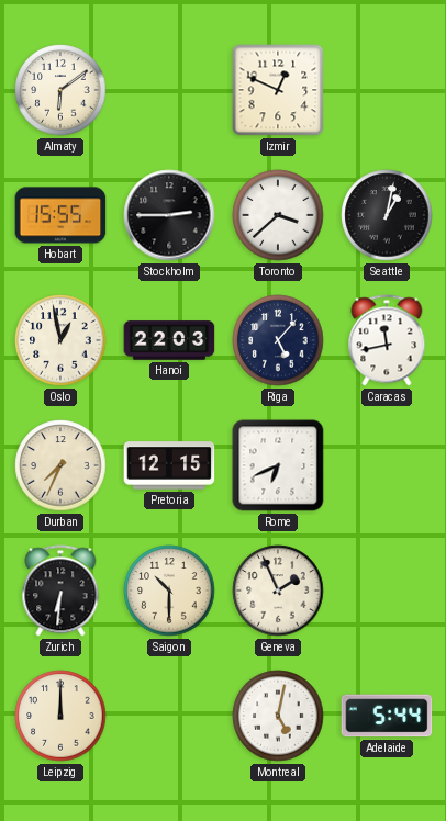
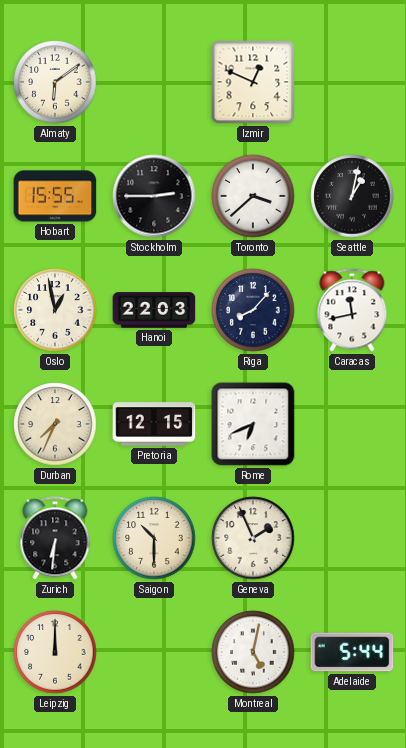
Riga: 5:07 -> 8:07 (253, 310)
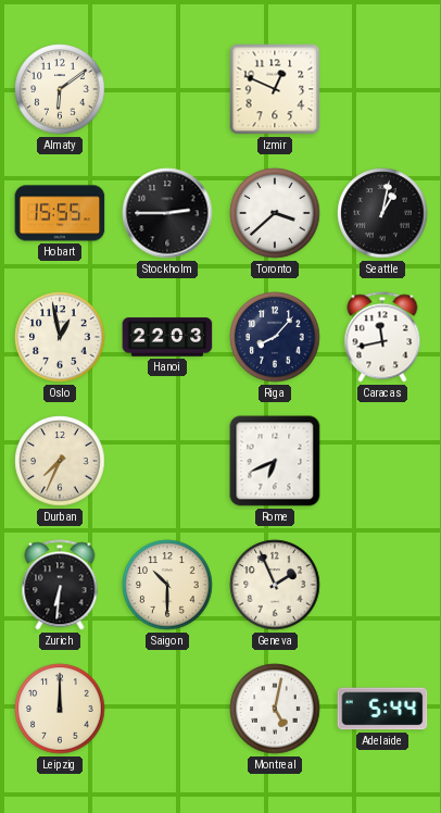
Pretoria: 12:15 -> none (154, 424)
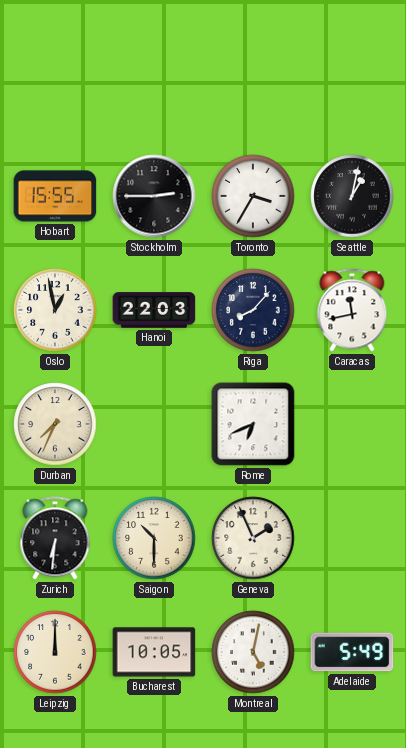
Almaty: 6:09 -> none (60, 89)
Izmir: 12:49 -> none (275, 89)
Toronto: 3:38 -> 3:35 (253, 196)
Bucharest: none -> 10:05 (154, 652)
Adelaide: 5:44 -> 5:49 (352, 652)
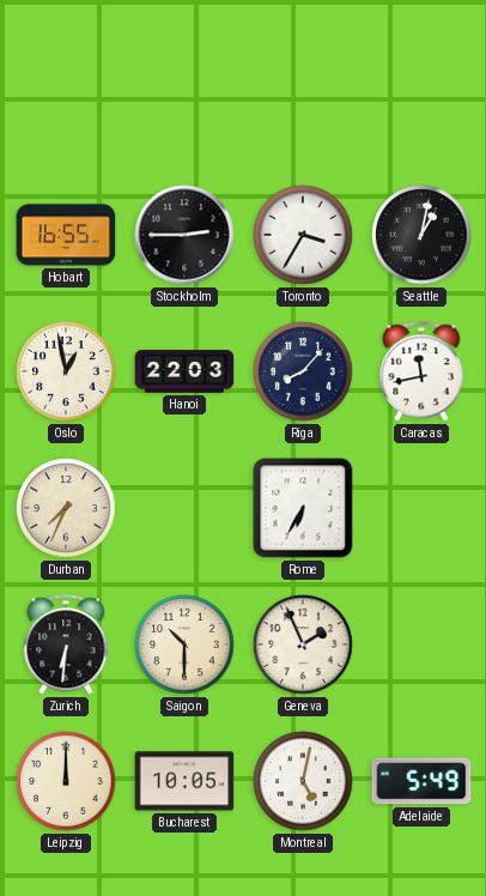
Hobart: 15:55 -> 16:55 (66, 235)
Rome: 6:41 -> 6:35 (303, 508)
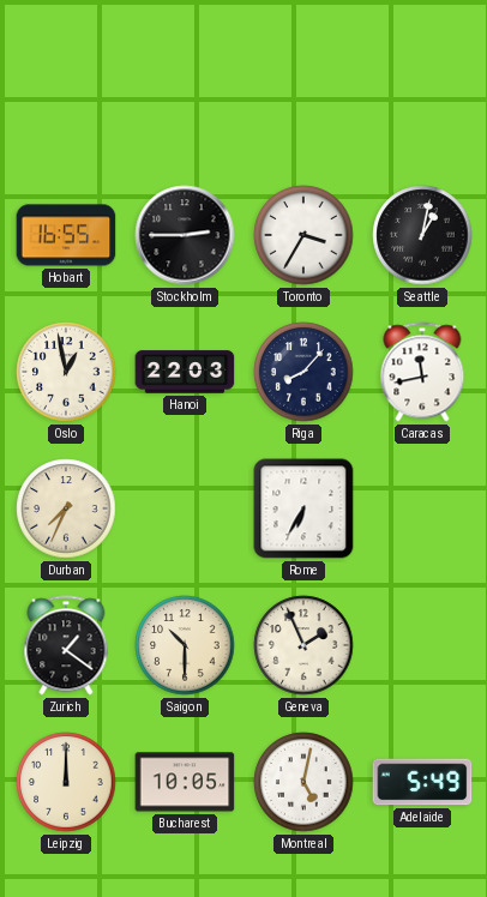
Zurich: 6:31 -> 1:21 (66, 645)
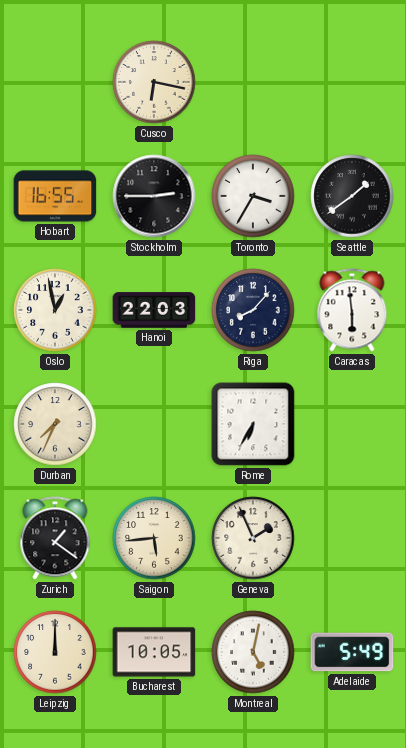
Cusco: none -> 6:17 (154, 82)
Seattle: 1:02 -> 1:39 (352, 196)
Caracas: 11:43 -> 5:59 (352, 310)
Saigon: 10:30 -> 5:44 (154, 538)
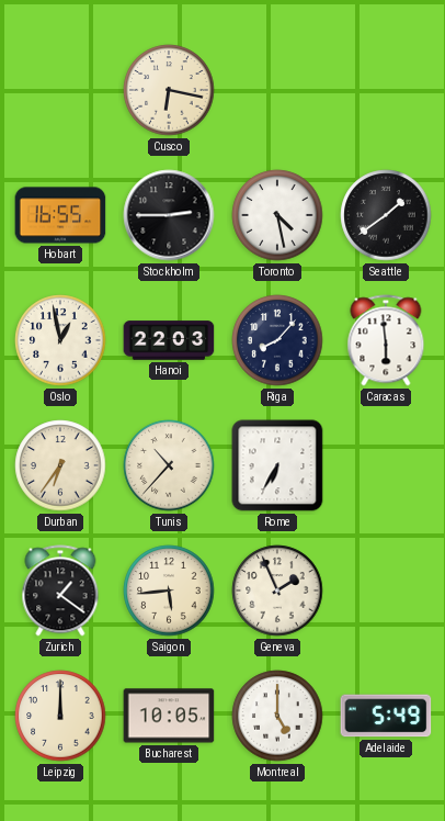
Toronto: 3:35 -> 4:28 (277, 215)
Durban: 7:34 -> 6:36 (60, 465)
Tunis: none -> 10:37 (169, 465)
Montreal: 5:02 -> 5:00 (277, 716)
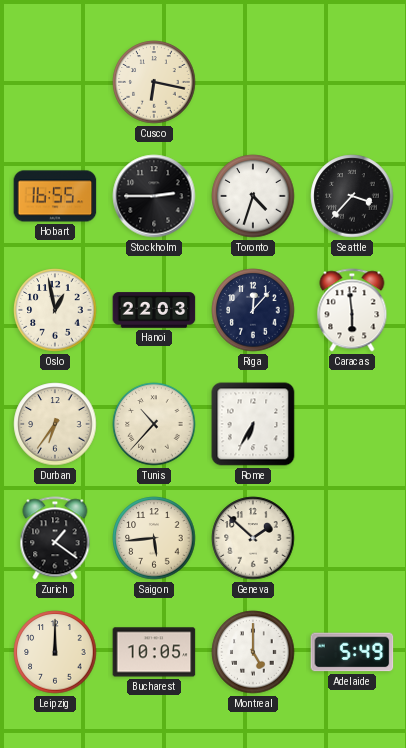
Toronto: 4:28 -> 4:33 (253, 196)
Seattle: 1:39 -> 3:37 (352, 196)
Riga: 8:07 -> 12:07 (253, 310)
Geneva: 1:56 -> 1:52 (253, 538)
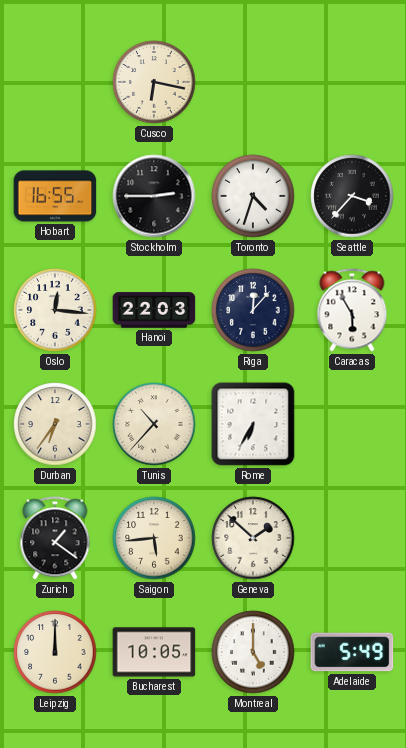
Oslo: 12:58 -> 12:16 (55, 310)
Caracas: 5:59 -> 5:55 (352, 310)
